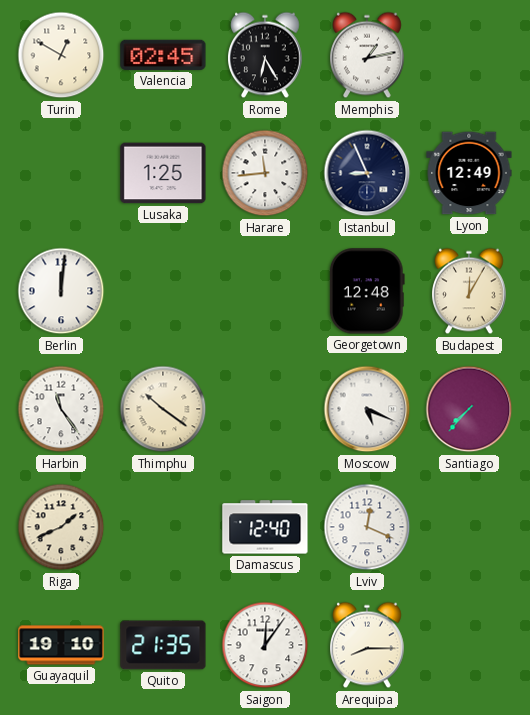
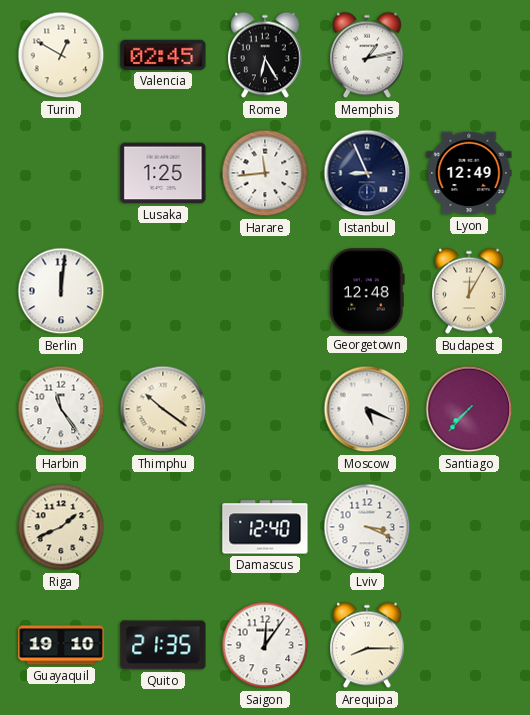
Lviv: 12:19 -> 3:19 (367, 527)
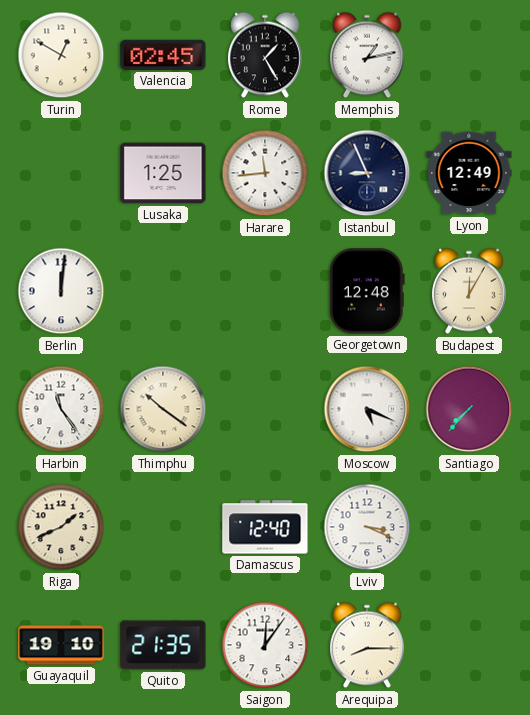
Rome: 6:25 -> 1:25 (266, 55)
